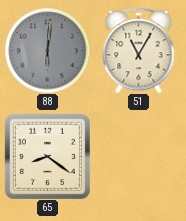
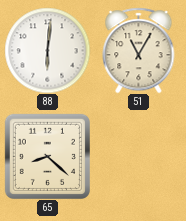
88 dial: grey -> white (47, 50)
65: 8:21 -> 8:22 (47, 156)
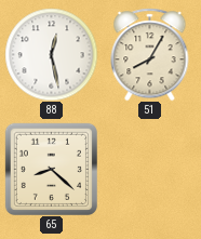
88: 6:01 -> 12:28 (51, 54)
51: 11:05 -> 8:05 (150, 54)
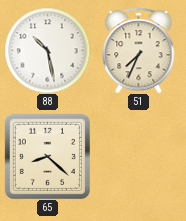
88: 12:28 -> 10:28 (47, 50)
51: 8:05 -> 7:34 (139, 50)
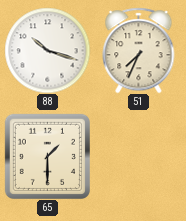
88: 10:28 -> 10:18 (47, 50)
65: 8:22 -> 1:30 (47, 156)
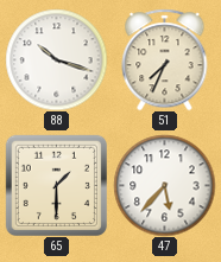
47: none -> 5:37 (164, 185)
